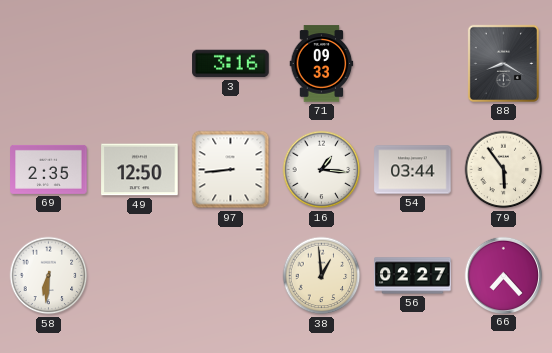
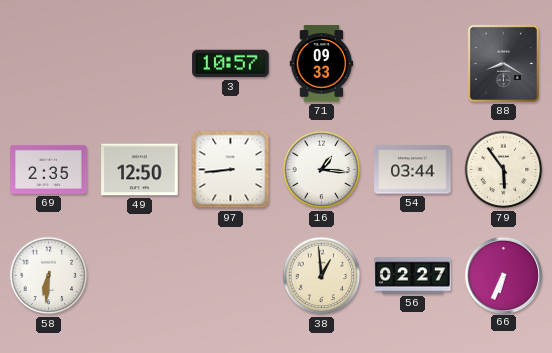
3: 3:16 -> 10:57 (231, 64)
66: 7:23 -> 6:34 (503, 275)
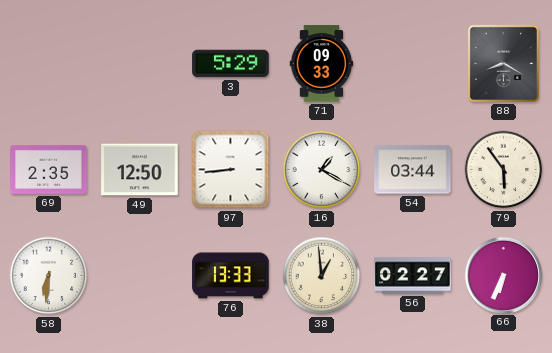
3: 10:57 -> 5:29 (231, 64)
16: 1:16 -> 1:20 (322, 170)
76: none -> 13:33 (231, 276)
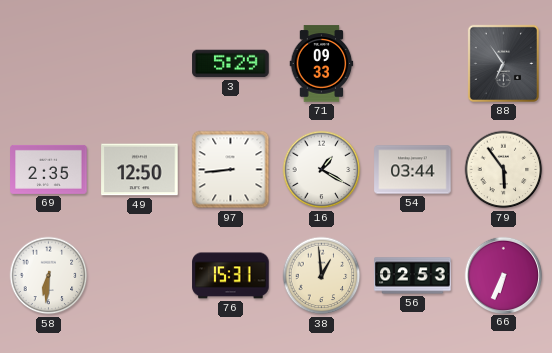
88: 8:20 -> 6:54 (503, 63)
76: 13:33 -> 15:31 (231, 276)
56: 02:27 -> 02:53 (413, 276)
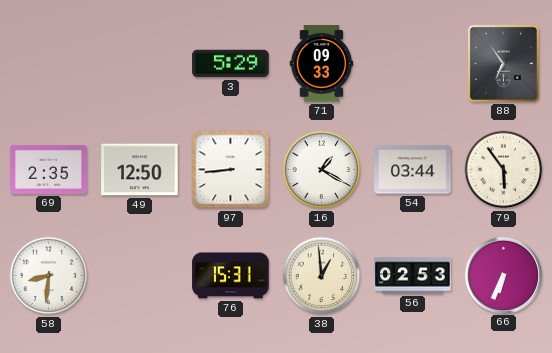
58: 6:31 -> 8:31 (49, 276)
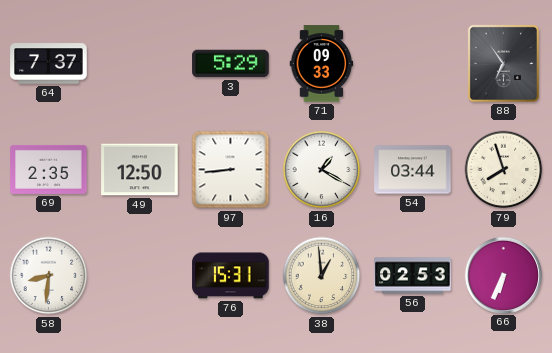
64: none -> 7:37 (49, 64)
79: 5:54 -> 7:57 (504, 170)
